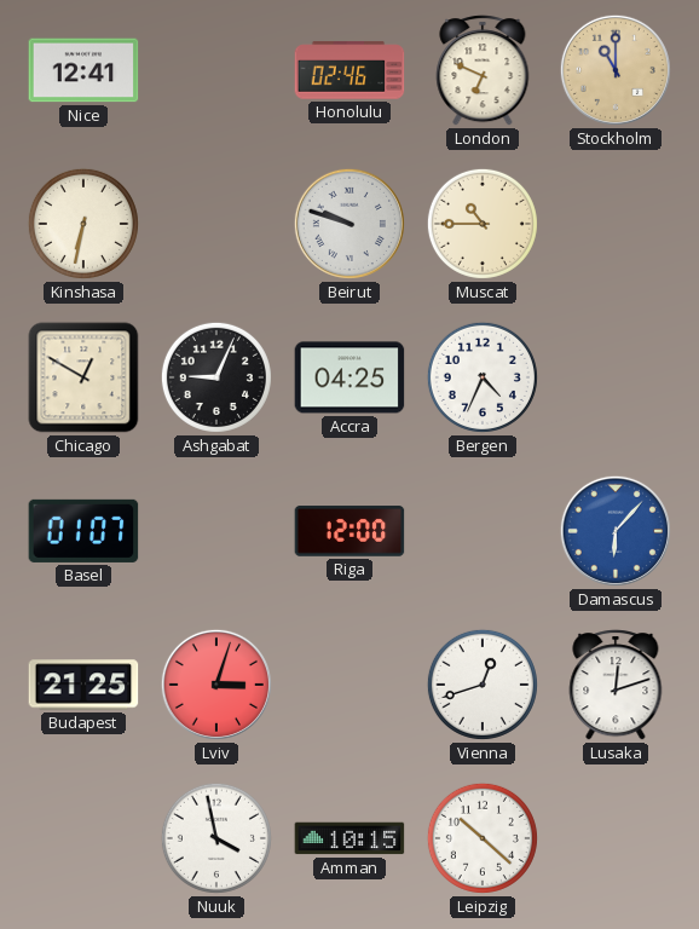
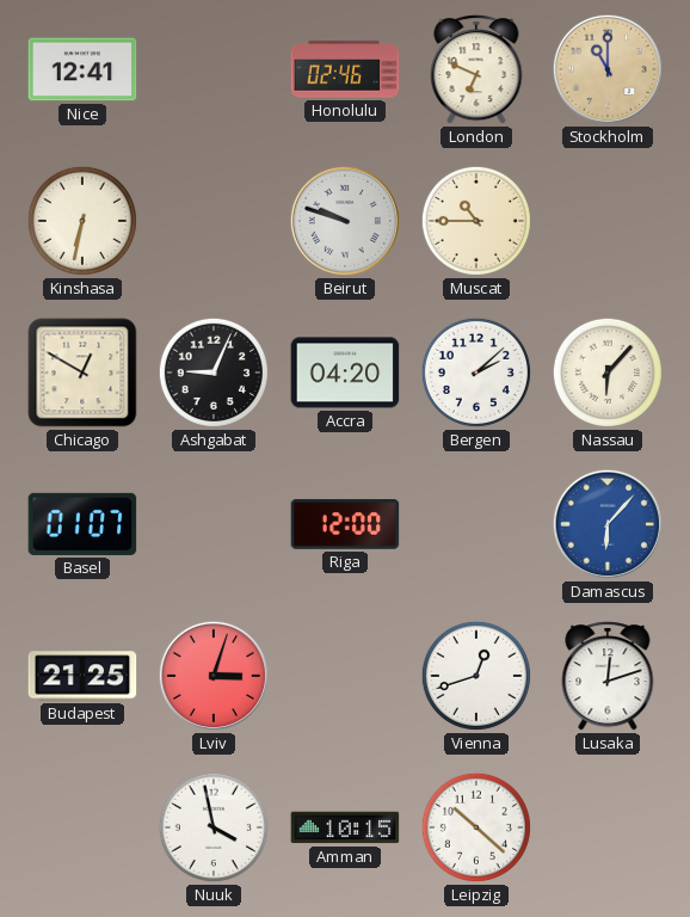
Accra: 04:25 -> 04:20 (345, 373)
Bergen: 4:34 -> 2:08 (476, 373)
Nassau: none -> 6:07 (608, 373)
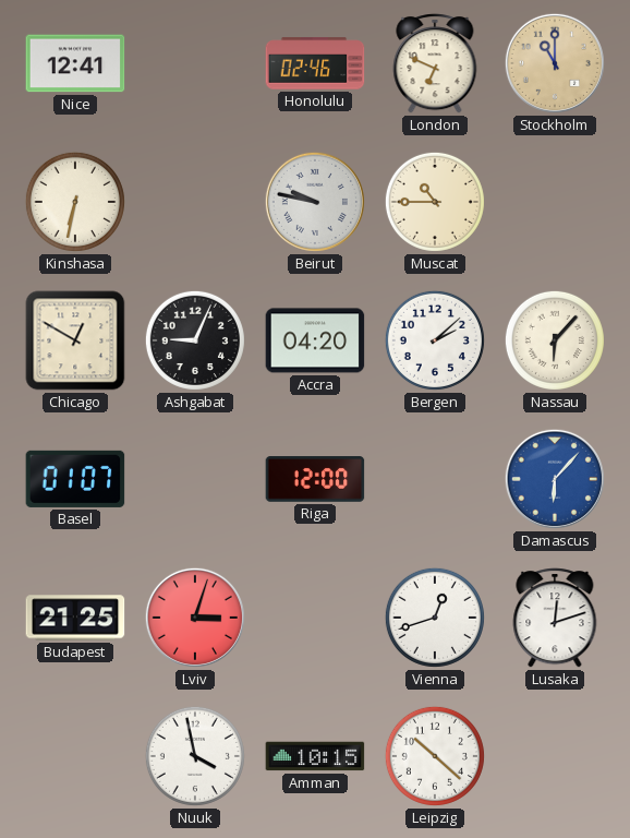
Beirut: 9:48 -> 9:47 (315, 202)
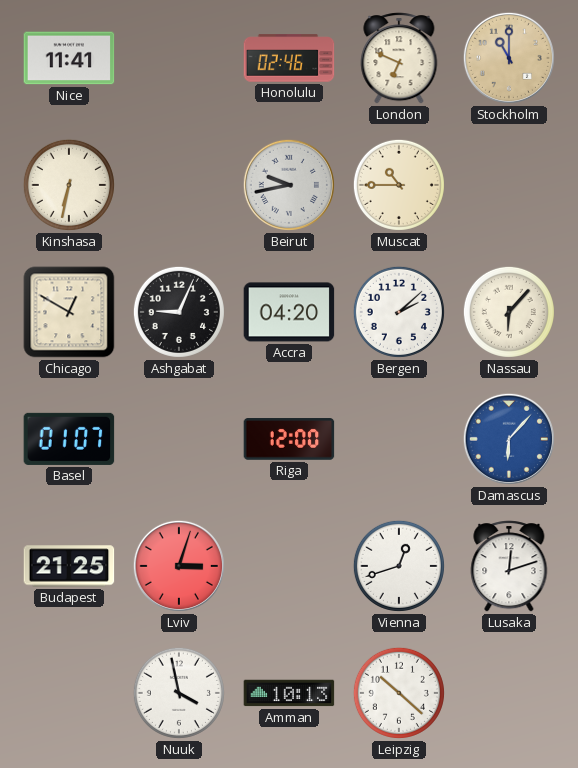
Nice: 12:41 -> 11:41 (69, 58)
Beirut: 9:47 -> 9:43 (289, 185)
Amman: 10:15 -> 10:13 (289, 693)
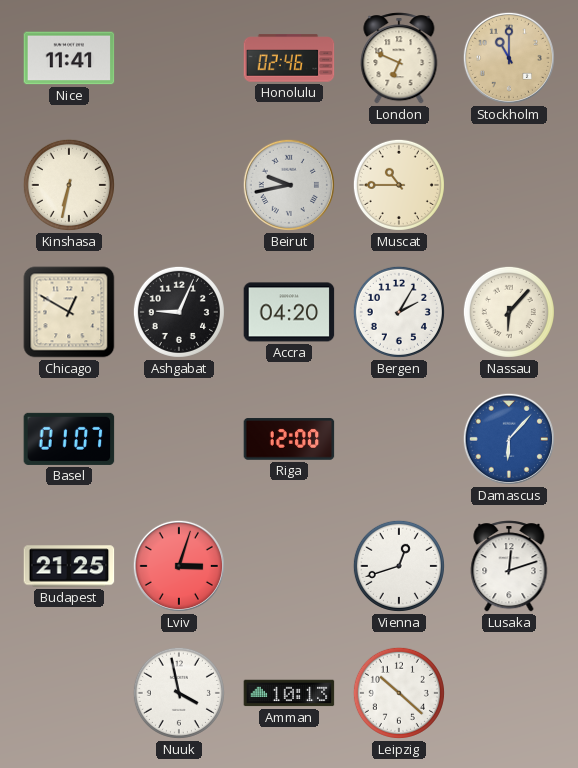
Bergen: 2:08 -> 2:05 (399, 312)
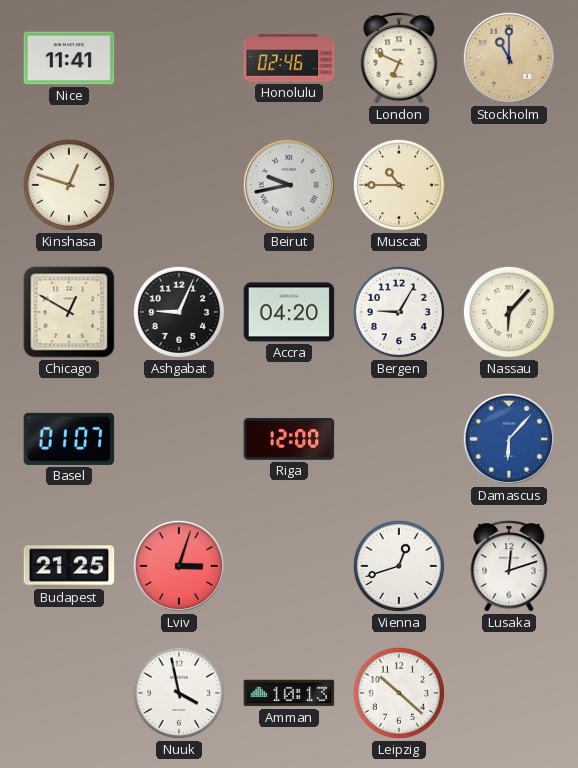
Kinshasa: 6:32 -> 12:48 (69, 185)
Bergen: 2:05 -> 9:05 (399, 312)
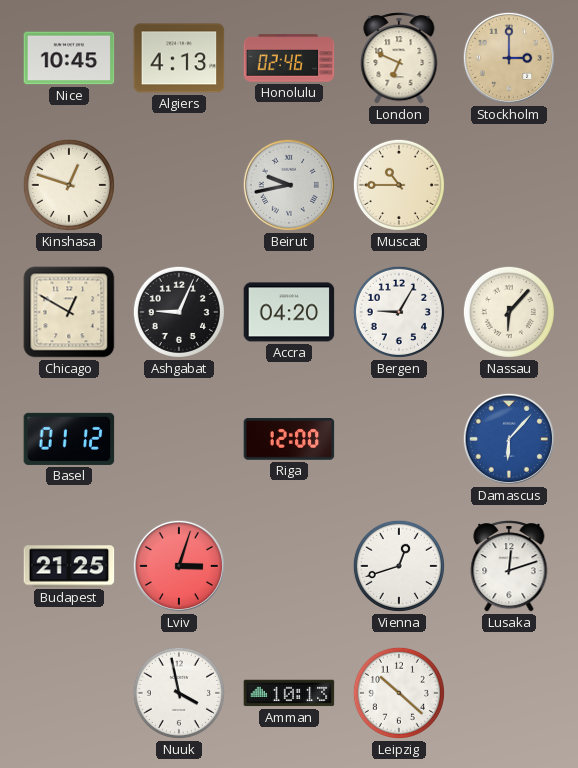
Nice: 11:41 -> 10:45 (69, 58)
Algiers: none -> 4:13 (179, 58)
Stockholm: 11:00 -> 3:00 (509, 58)
Basel: 01:07 -> 01:12 (69, 439)
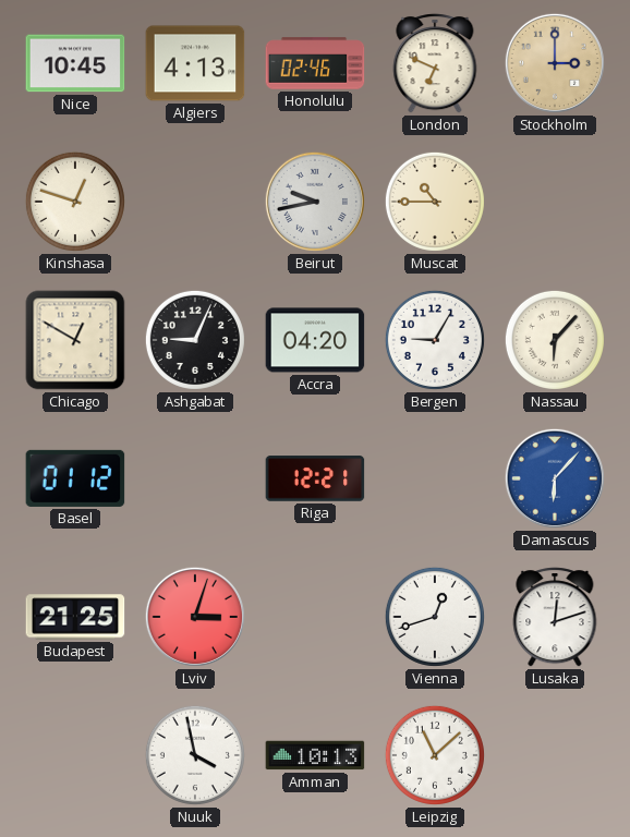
Riga: 12:00 -> 12:21 (315, 478)
Leipzig: 10:22 -> 11:08 (435, 755)
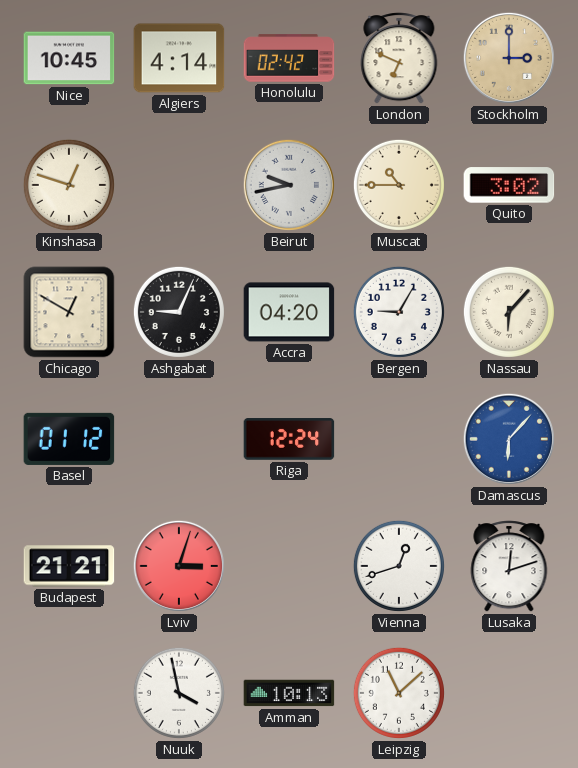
Algiers: 4:13 -> 4:14 (179, 58)
Honolulu: 02:46 -> 02:42 (289, 58)
Quito: none -> 3:02 (509, 185)
Riga: 12:21 -> 12:24 (289, 439)
Budapest: 21:25 -> 21:21 (69, 566)
